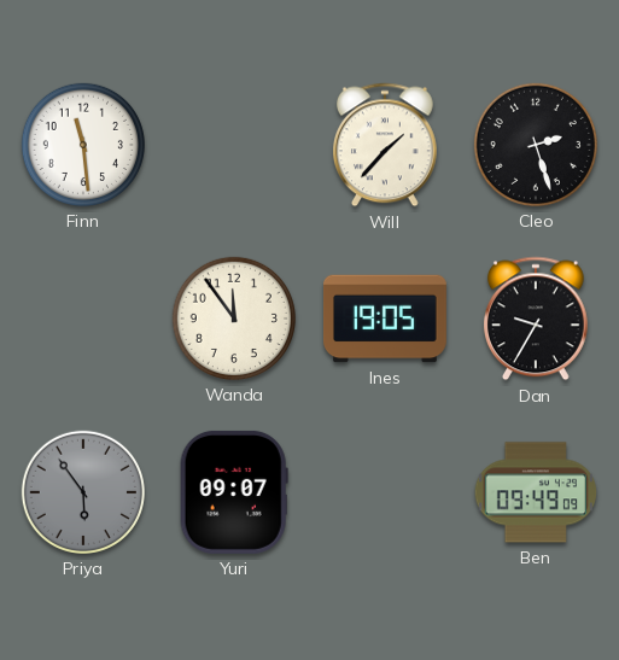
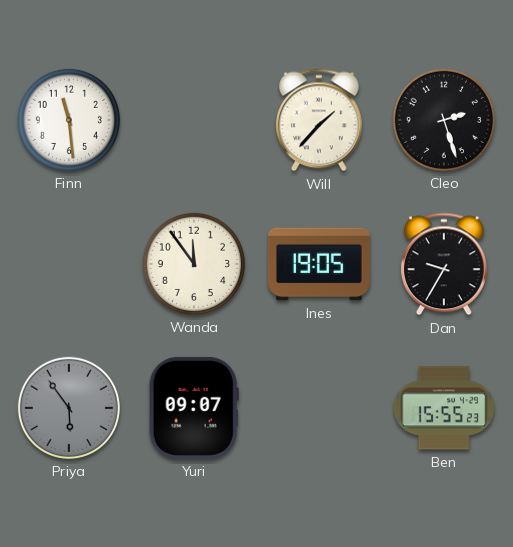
Ben: 09:49 -> 15:55 (444, 408)
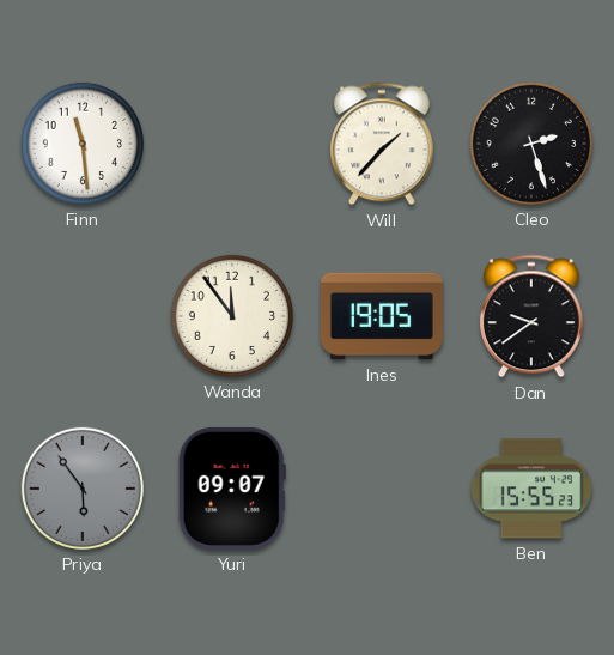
Dan: 9:35 -> 9:39 (531, 316)
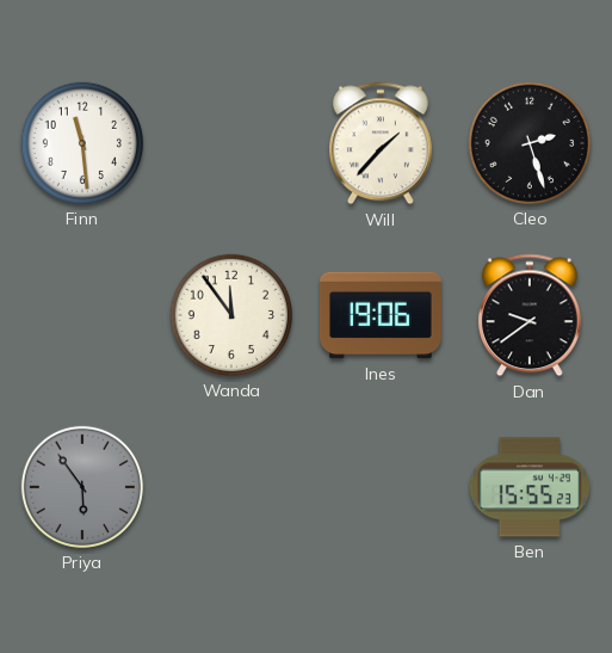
Ines: 19:05 -> 19:06 (382, 315)
Yuri: 09:07 -> none (232, 489)
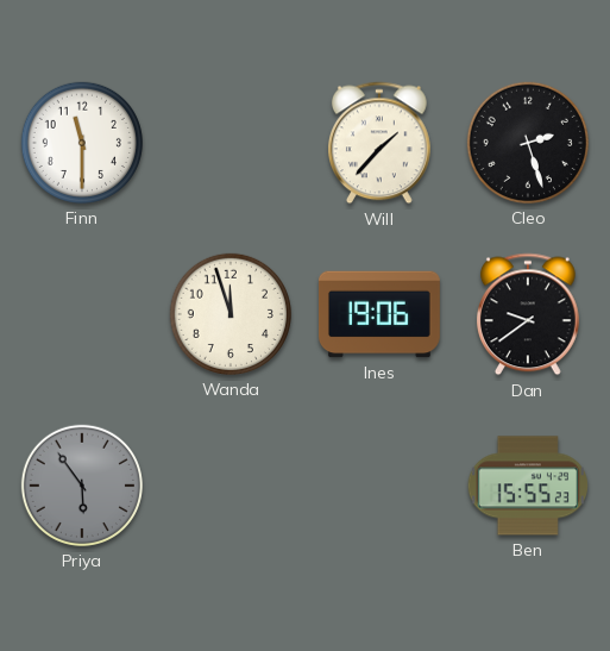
Finn: 11:29 -> 11:30 (82, 143)
Wanda: 11:54 -> 11:57 (231, 314)
